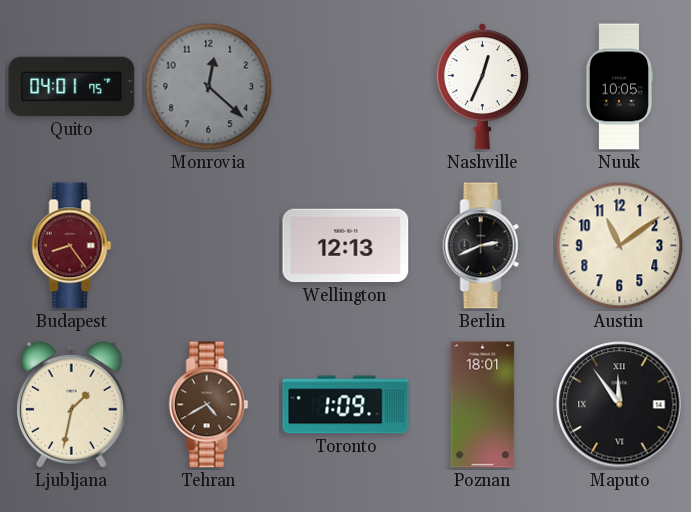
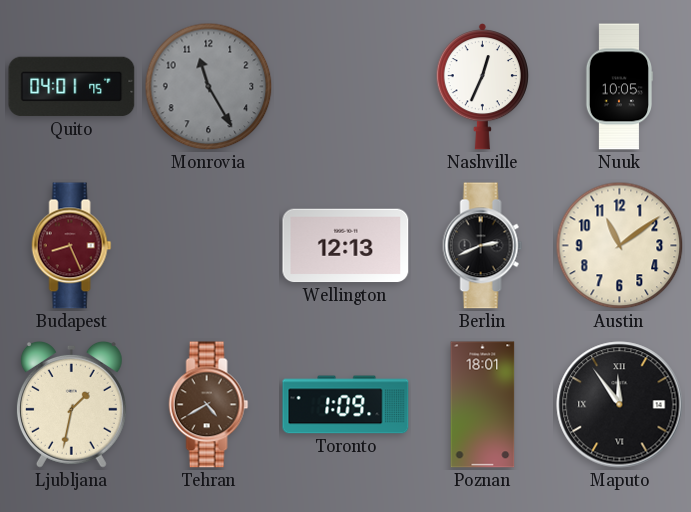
Monrovia: 12:22 -> 11:25 (209, 87)
Budapest: 8:24 -> 8:26 (72, 246)
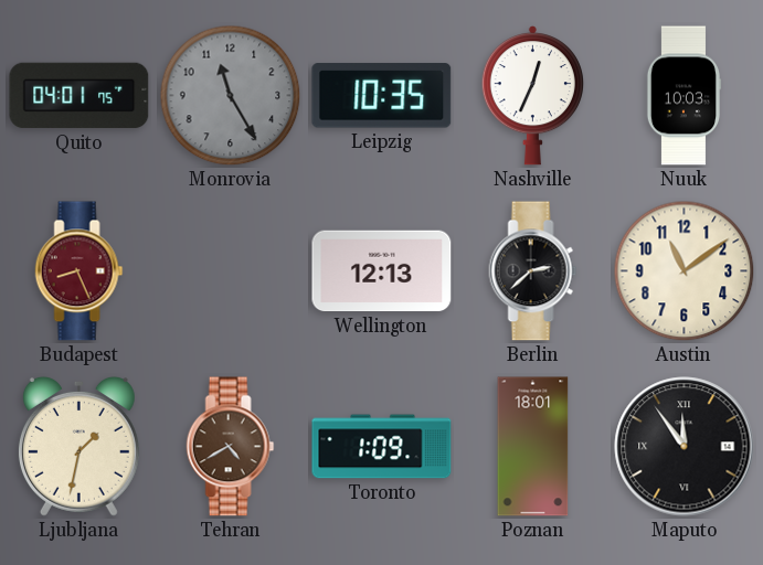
Leipzig: none -> 10:35 (382, 96)
Nuuk: 10:05 -> 10:03 (683, 96)
Berlin: 2:41 -> 2:38 (533, 271)
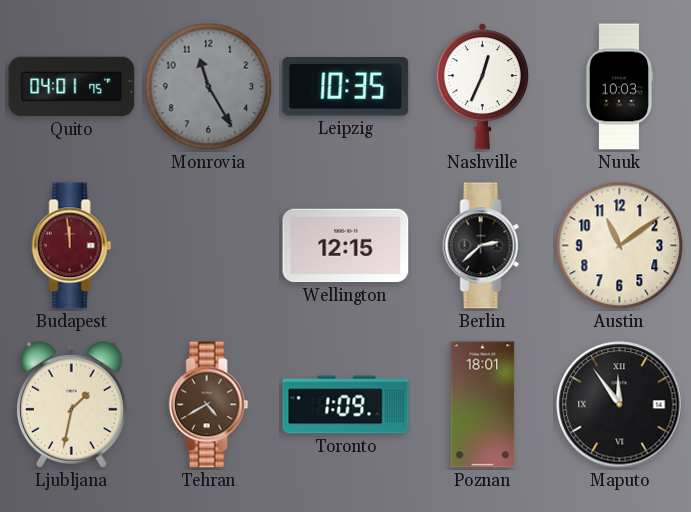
Budapest: 8:26 -> 11:59 (72, 246)
Wellington: 12:13 -> 12:15 (346, 246)
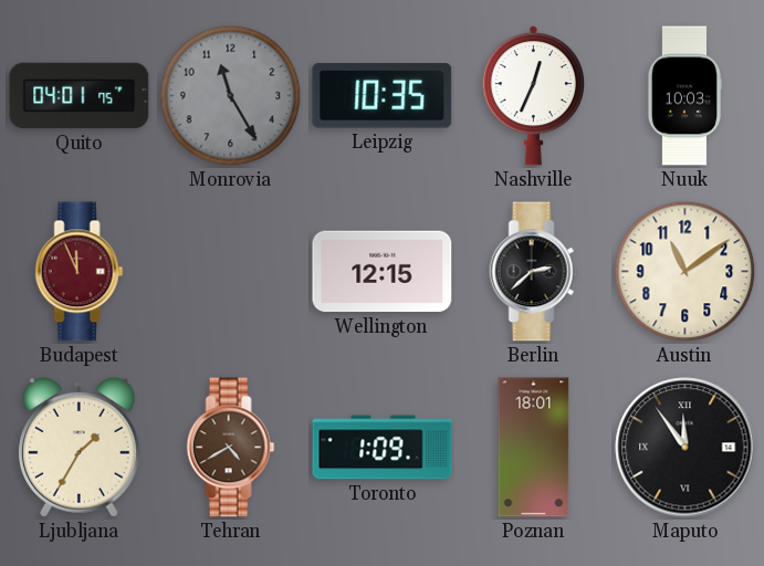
Budapest: 11:59 -> 11:56 (80, 272)
Ljubljana: 1:32 -> 1:35 (79, 447)
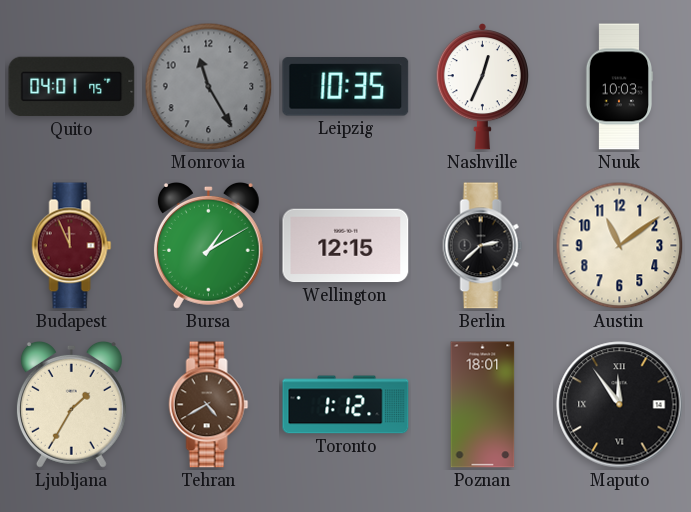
Bursa: none -> 1:10 (208, 245)
Toronto: 1:09 -> 1:12 (346, 405)
